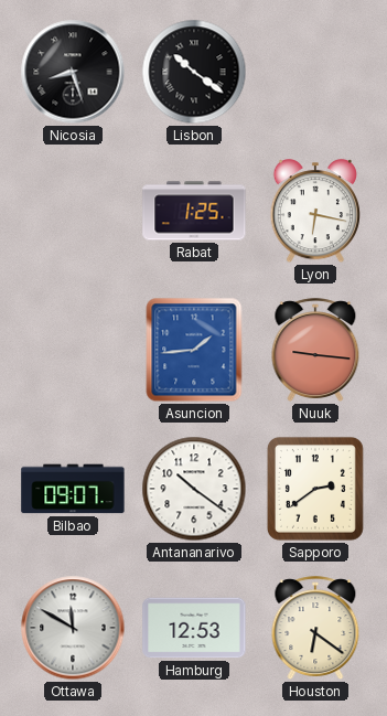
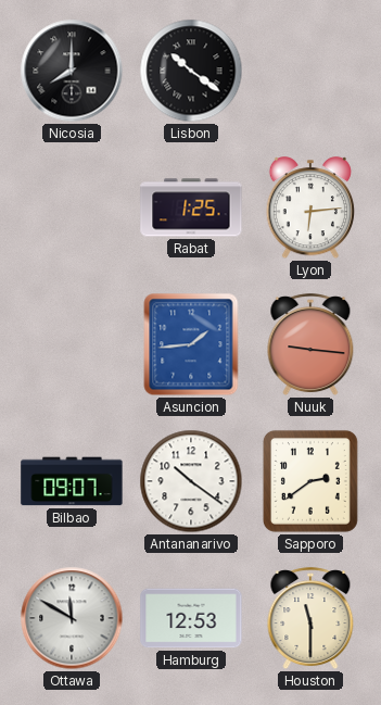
Nicosia: 8:27 -> 8:00 (72, 71)
Lyon: 6:17 -> 6:14 (310, 209)
Houston: 6:21 -> 11:30 (310, 619)
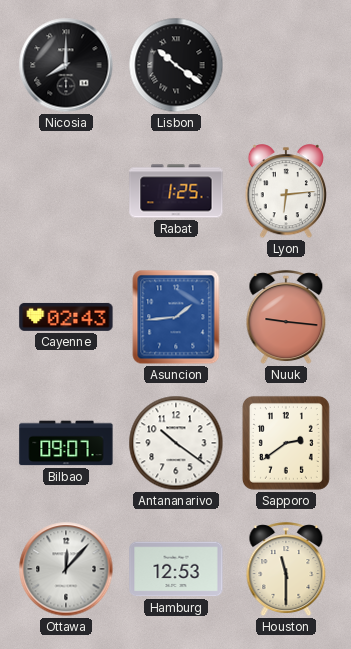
Cayenne: none -> 02:43 (66, 317)
Ottawa: 11:50 -> 12:07 (66, 569)
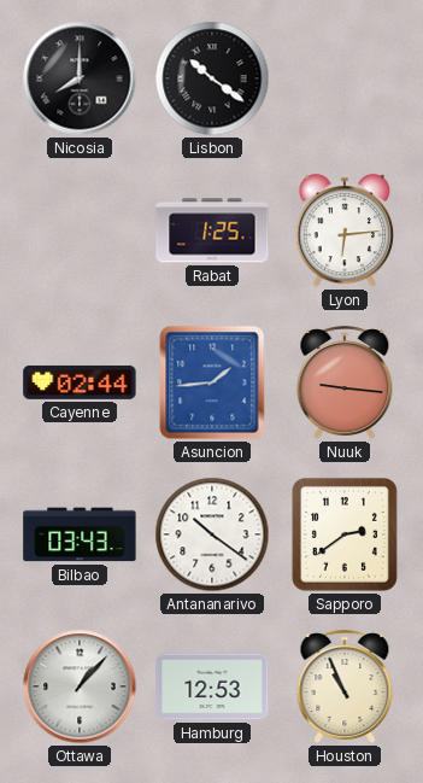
Cayenne: 02:43 -> 02:44 (80, 382)
Bilbao: 09:07 -> 03:43 (80, 534)
Ottawa: 12:07 -> 1:07 (80, 686)
Houston: 11:30 -> 10:56 (345, 688)
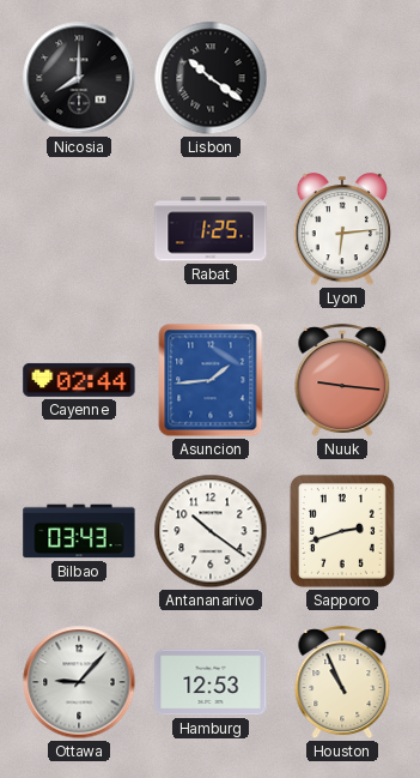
Sapporo: 2:39 -> 2:42 (342, 531)
Ottawa: 1:07 -> 9:07 (79, 682)
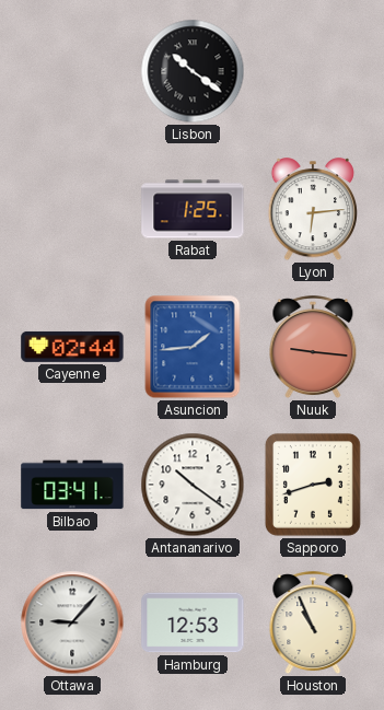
Nicosia: 8:00 -> none (79, 78)
Bilbao: 03:43 -> 03:41 (72, 485)
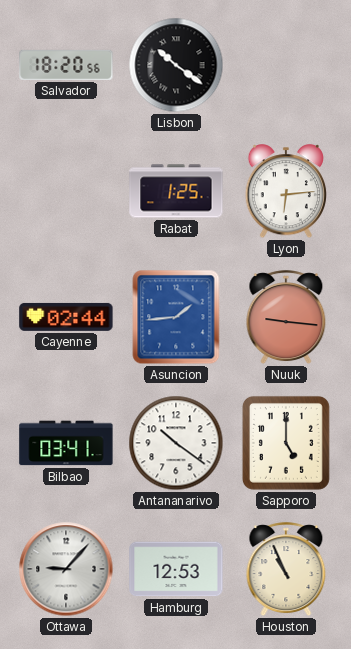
Salvador: none -> 18:20 (66, 65)
Sapporo: 2:42 -> 5:00 (286, 443)
